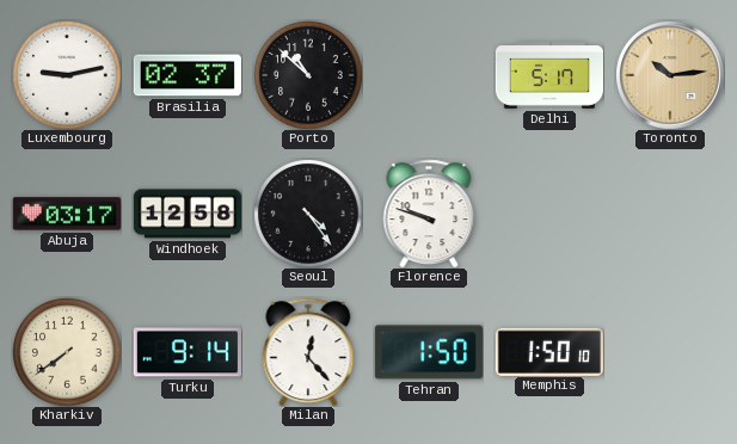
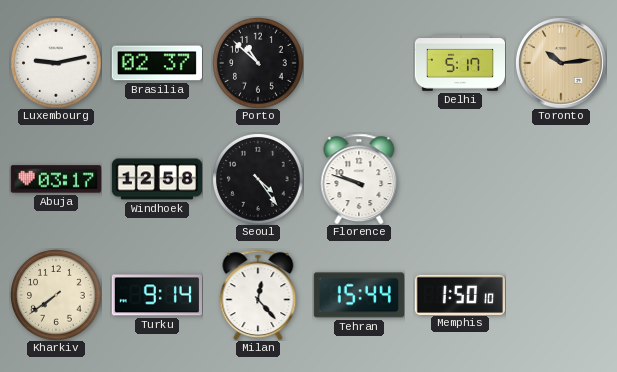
Tehran: 1:50 -> 15:44 (359, 295)
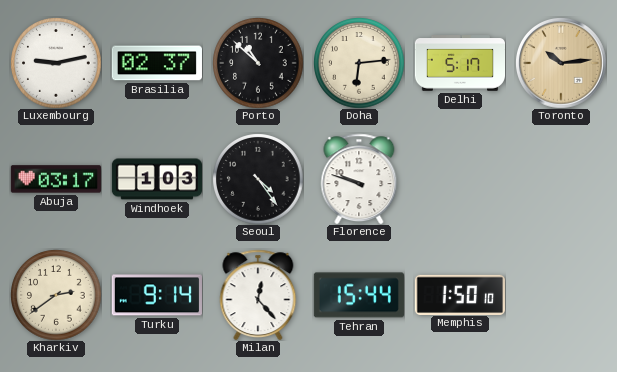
Doha: none -> 6:14 (359, 63)
Windhoek: 12:58 -> 1:03 (156, 179)
Kharkiv: 7:39 -> 2:39 (56, 295)
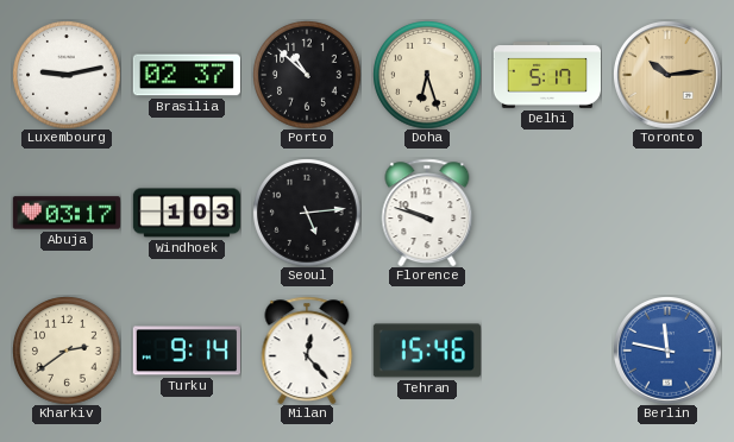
Doha: 6:14 -> 6:27 (427, 75)
Seoul: 4:24 -> 5:14 (307, 213)
Tehran: 15:44 -> 15:46 (427, 351)
Memphis: 1:50 -> none (459, 294)
Berlin: none -> 11:47 (667, 351)
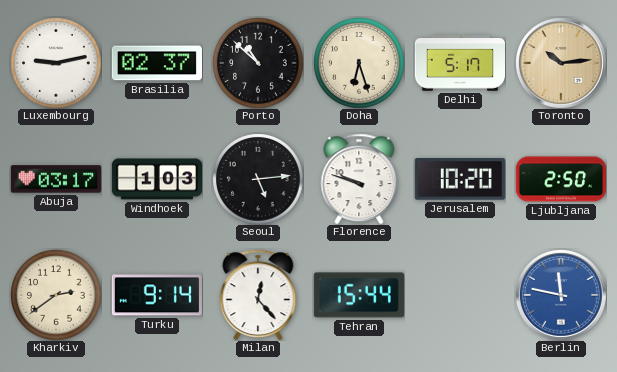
Jerusalem: none -> 10:20 (460, 179)
Ljubljana: none -> 2:50 (560, 179)
Tehran: 15:46 -> 15:44 (359, 295)
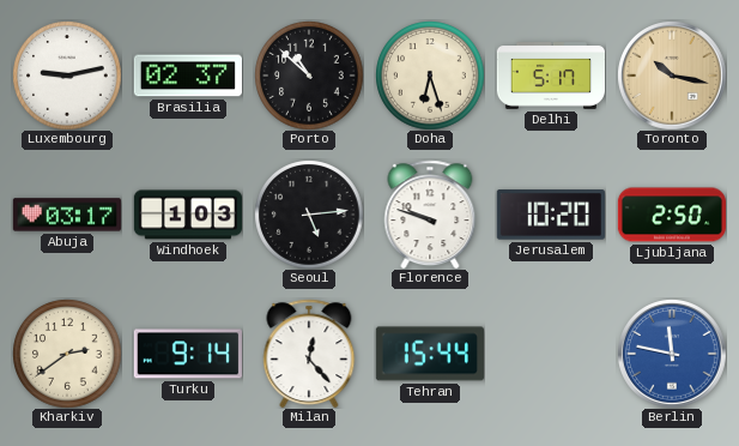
Toronto: 10:14 -> 10:17 (672, 76)
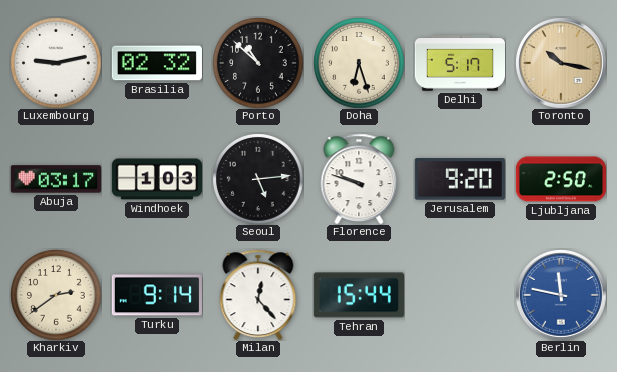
Brasilia: 02:37 -> 02:32 (157, 63)
Jerusalem: 10:20 -> 9:20 (460, 179)
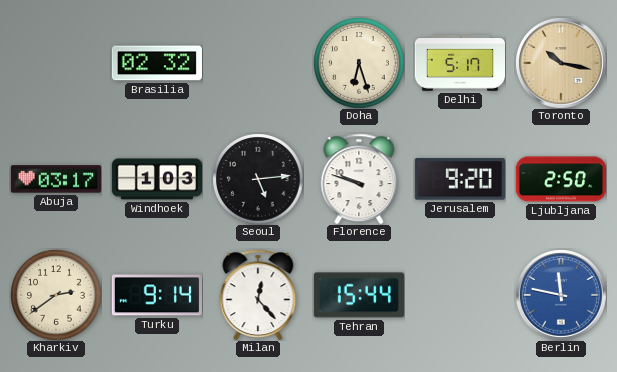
Luxembourg: 9:13 -> none (56, 63)
Porto: 10:52 -> none (258, 63)
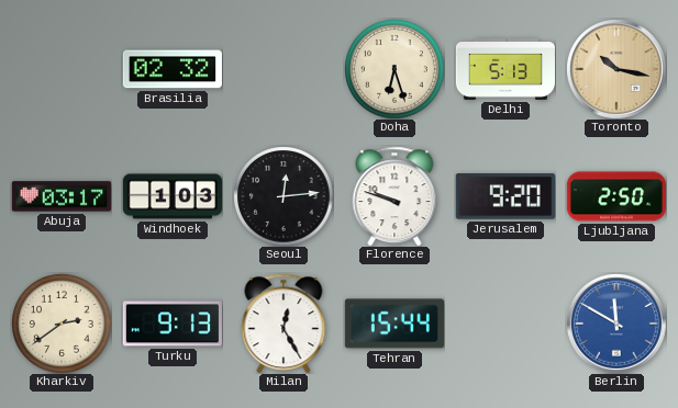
Delhi: 5:17 -> 5:13 (504, 69)
Seoul: 5:14 -> 12:14 (284, 196)
Turku: 9:14 -> 9:13 (173, 324)
Milan: 12:23 -> 12:25 (284, 324)
Berlin: 11:47 -> 11:50 (616, 324)
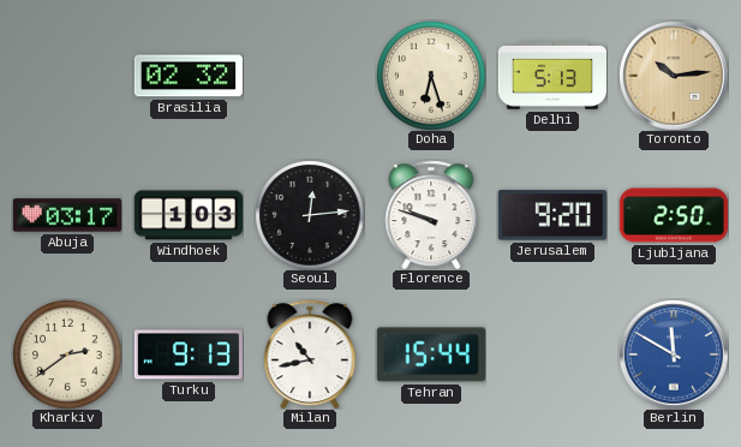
Toronto: 10:17 -> 10:14 (674, 76)
Milan: 12:25 -> 10:43 (310, 354)
